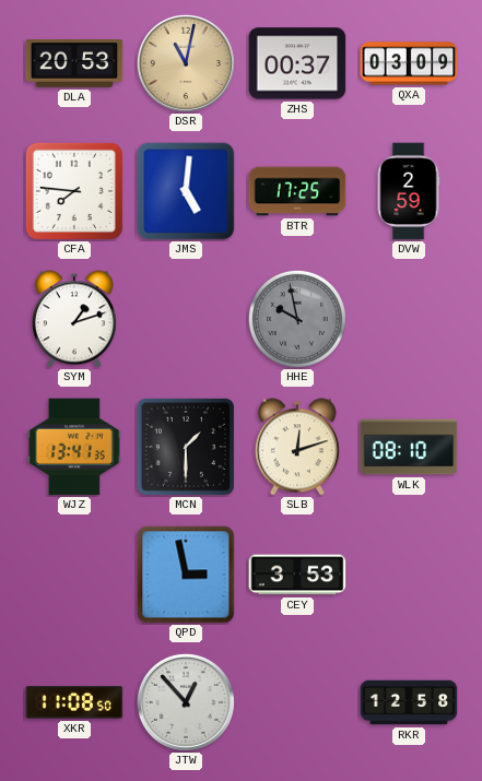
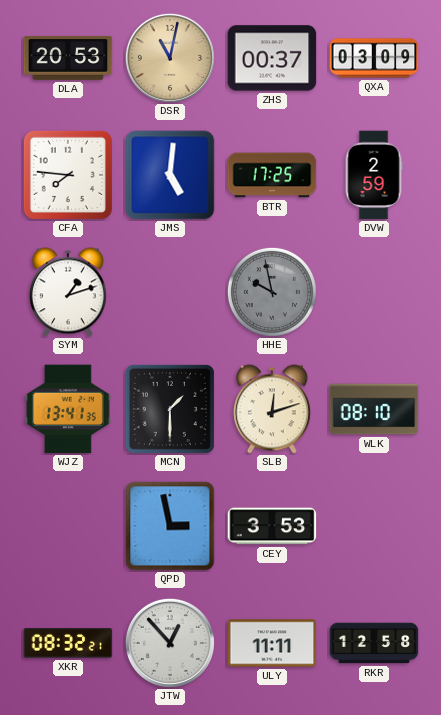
XKR: 11:08 -> 08:32 (68, 643)
ULY: none -> 11:11 (272, 643)
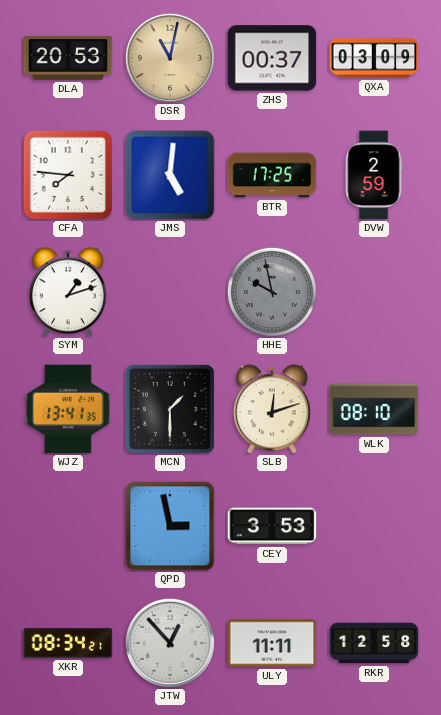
XKR: 08:32 -> 08:34 (68, 643)
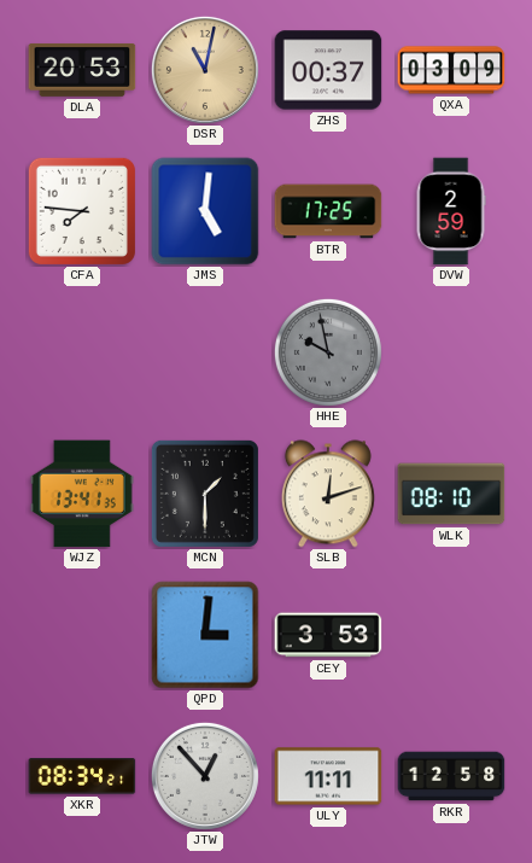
SYM: 1:12 -> none (68, 292)
QPD: 2:58 -> 3:01 (205, 635)
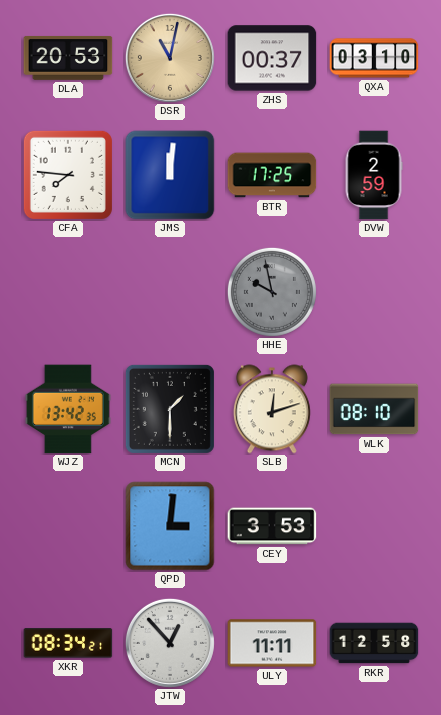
QXA: 03:09 -> 03:10 (374, 58)
JMS: 5:01 -> 12:01 (170, 175)
WJZ: 13:41 -> 13:42 (68, 409)
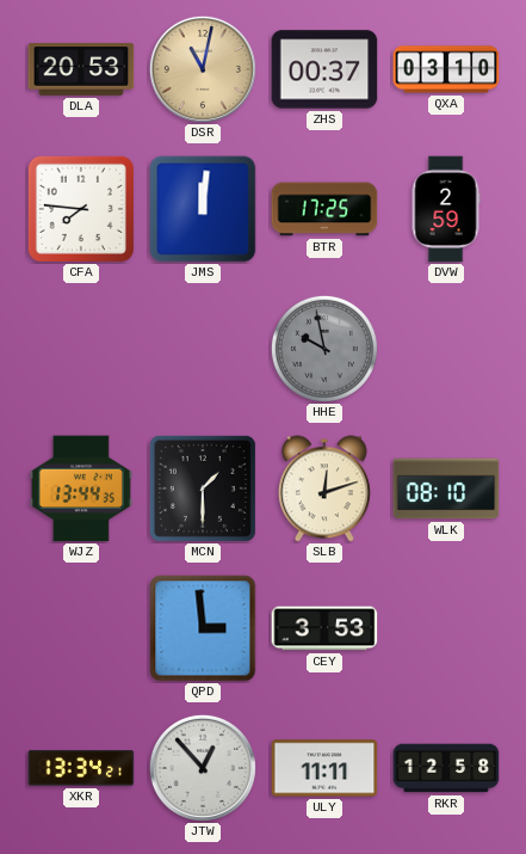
WJZ: 13:42 -> 13:44 (81, 489)
QPD: 3:01 -> 2:59 (203, 628)
XKR: 08:34 -> 13:34 (81, 768)
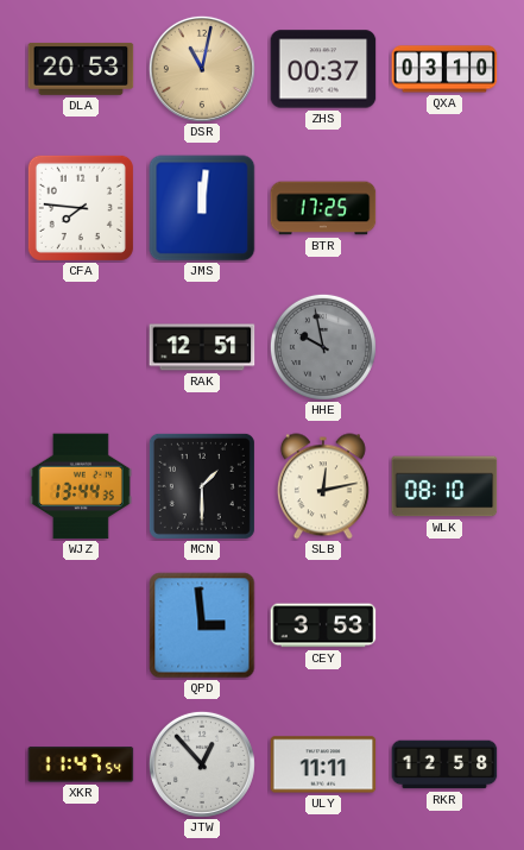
DVW: 2:59 -> none (446, 209)
RAK: none -> 12:51 (202, 347)
SLB: 12:12 -> 12:13 (323, 486)
XKR: 13:34 -> 11:47 (81, 764)
